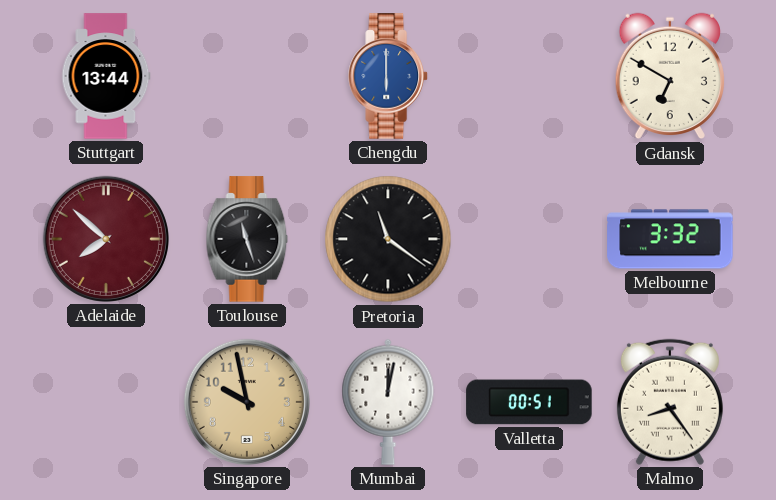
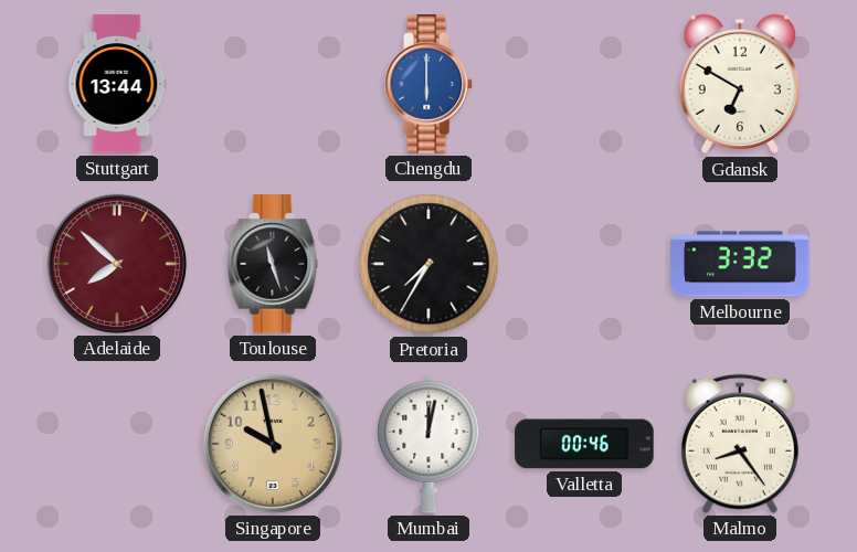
Pretoria: 11:21 -> 7:35 (428, 264)
Valletta: 00:51 -> 00:46 (584, 444)
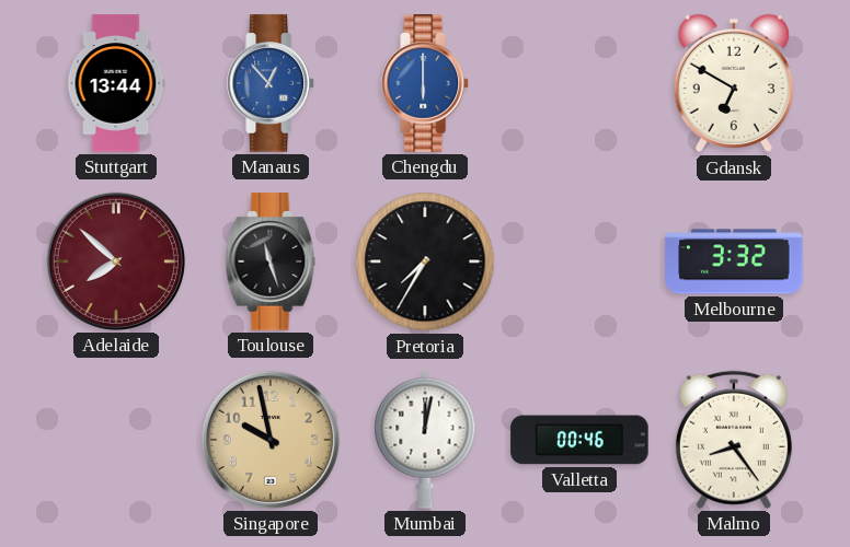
Manaus: none -> 12:53 (271, 83)
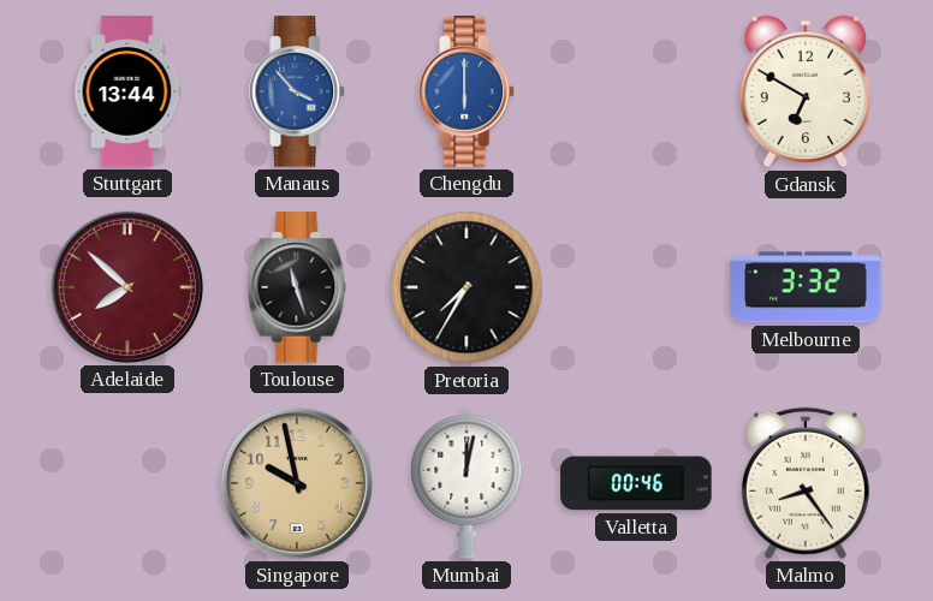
Manaus: 12:53 -> 3:53 (297, 91)
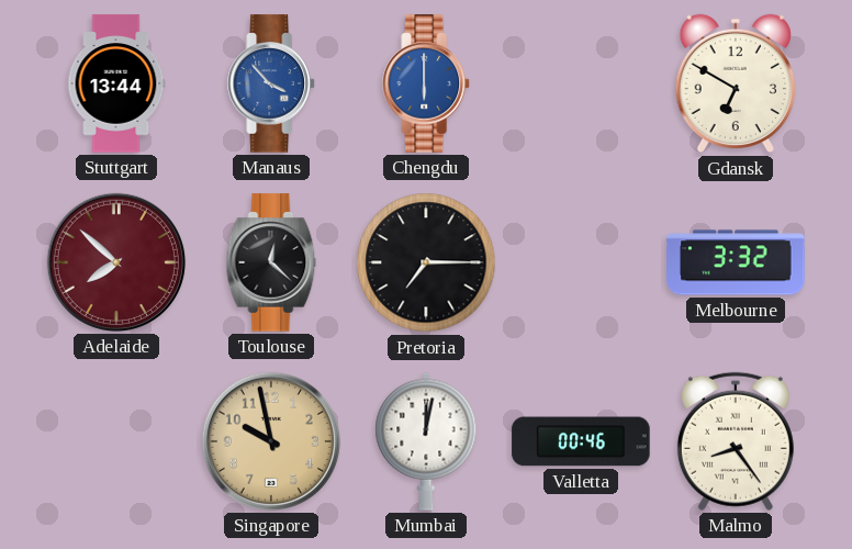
Toulouse: 11:27 -> 12:22 (271, 262)
Pretoria: 7:35 -> 7:15 (426, 262)
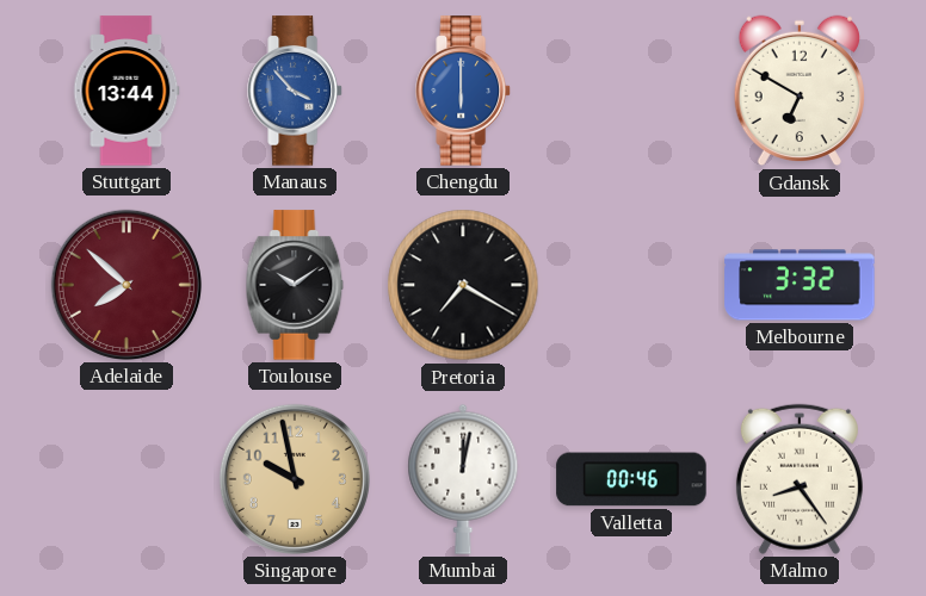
Toulouse: 12:22 -> 10:09 (295, 285)
Pretoria: 7:15 -> 7:20 (463, 285)
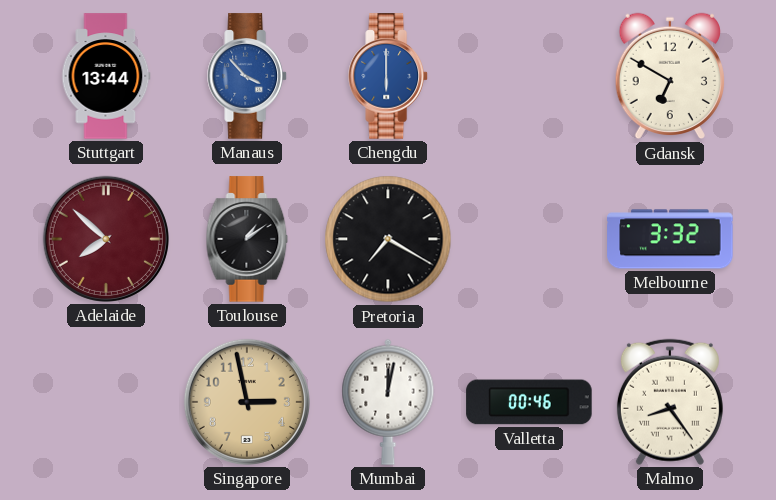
Toulouse: 10:09 -> 1:09 (247, 239)
Singapore: 9:58 -> 2:58 (247, 402)
